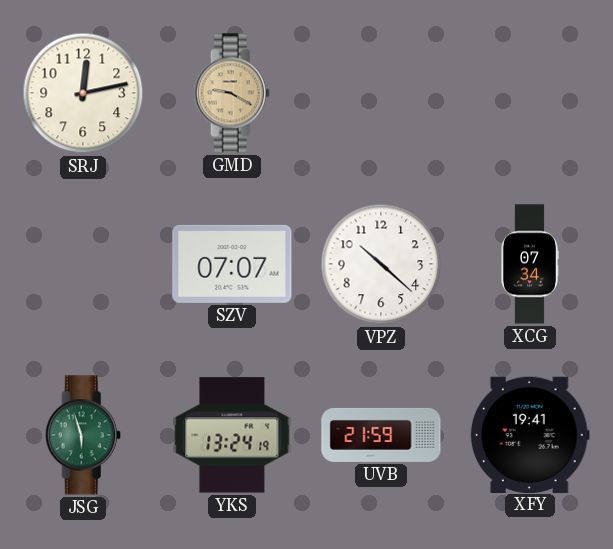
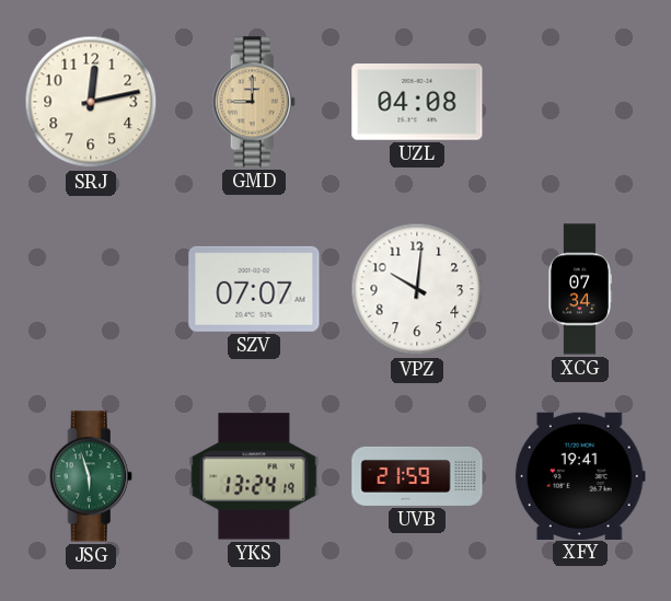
GMD: 9:20 -> 9:00 (254, 102)
UZL: none -> 04:08 (417, 103)
VPZ: 10:22 -> 10:01 (417, 289)
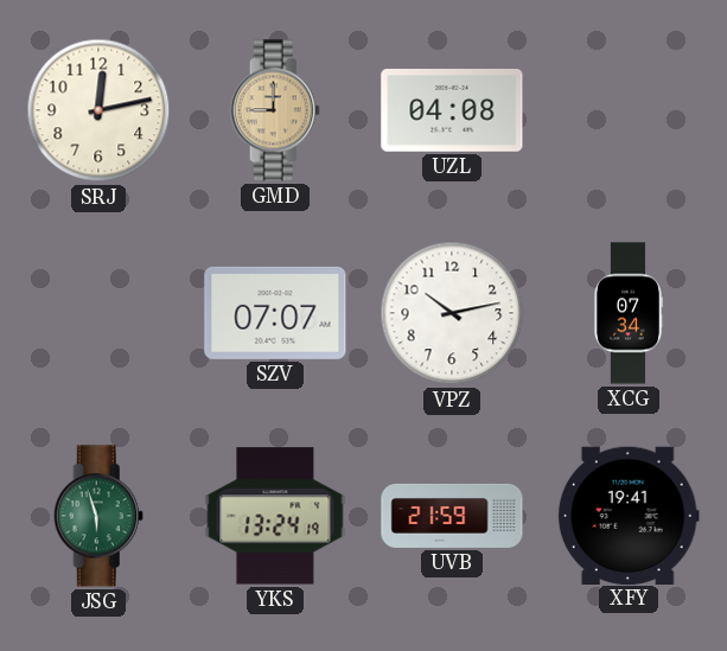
VPZ: 10:01 -> 10:13 (452, 313)
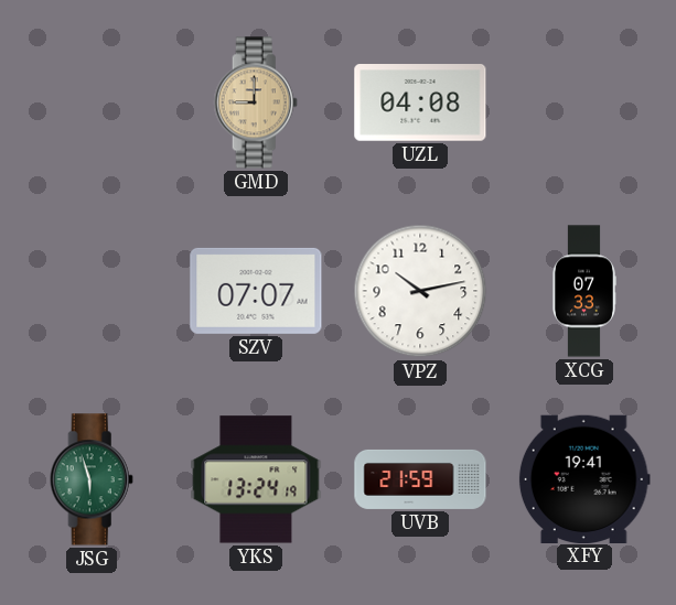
SRJ: 12:13 -> none (98, 110)
XCG: 07:34 -> 07:33 (583, 291)
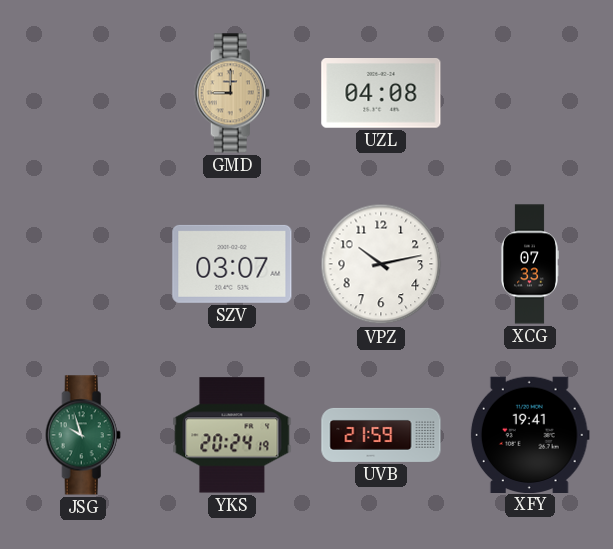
SZV: 07:07 -> 03:07 (232, 264)
JSG: 5:57 -> 9:57 (83, 435)
YKS: 13:24 -> 20:24 (232, 435)
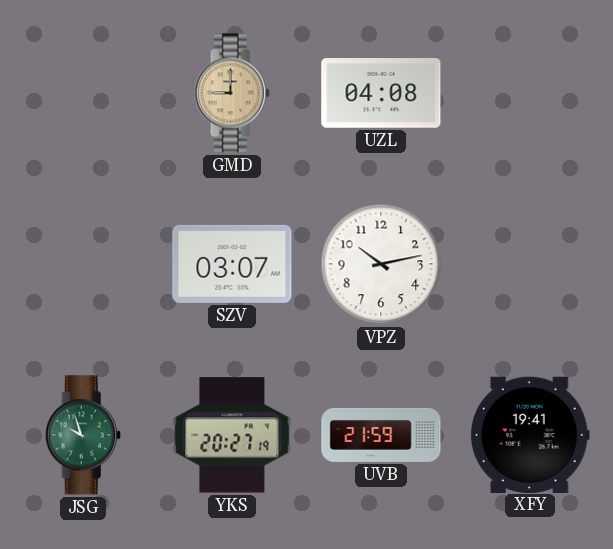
XCG: 07:33 -> none (529, 264)
YKS: 20:24 -> 20:27 (232, 435)
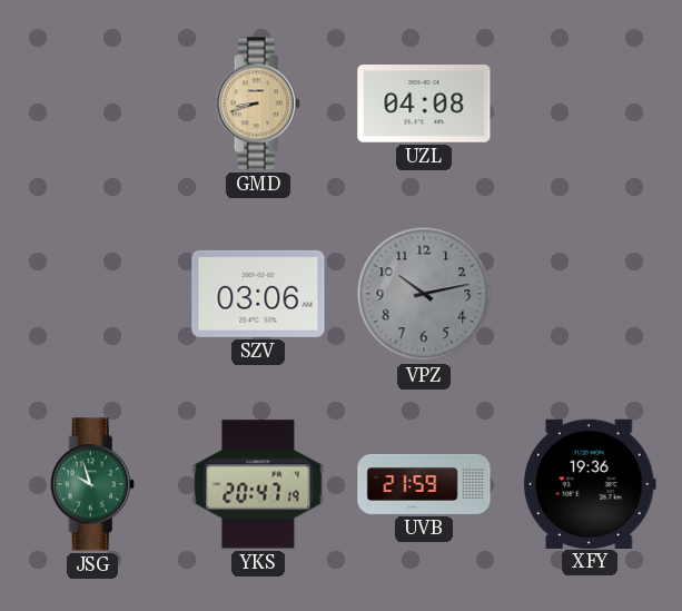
GMD: 9:00 -> 8:42 (258, 104)
SZV: 03:07 -> 03:06 (258, 294)
VPZ dial: white -> grey (424, 294)
YKS: 20:27 -> 20:47 (258, 484)
XFY: 19:41 -> 19:36 (590, 483)
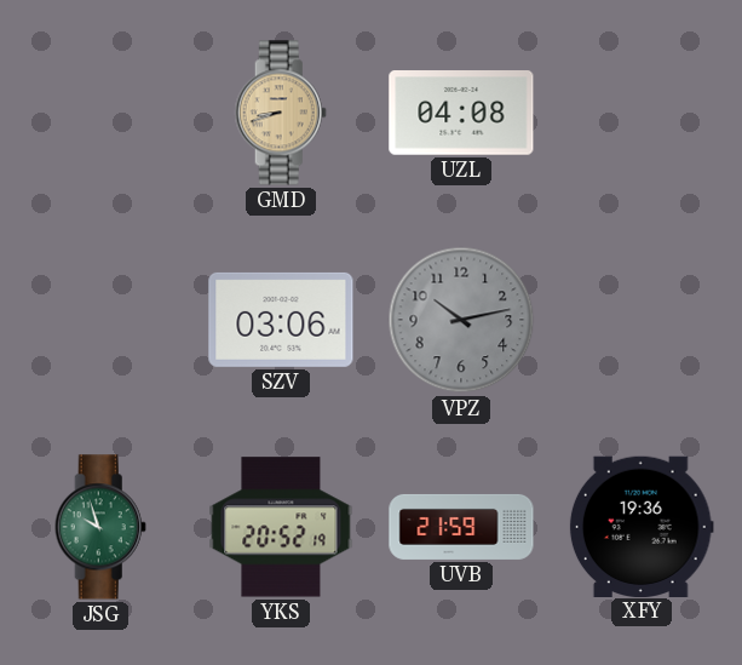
YKS: 20:47 -> 20:52 (281, 527)
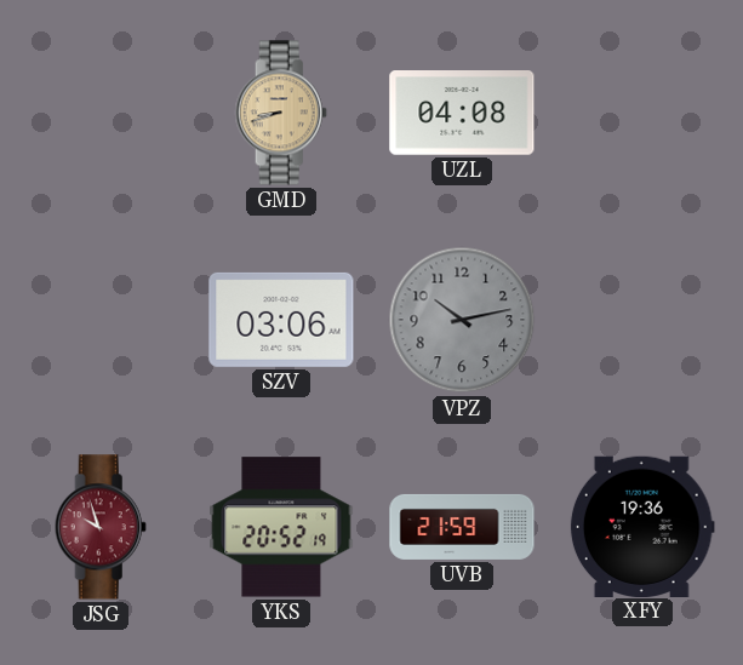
JSG dial: green -> burgundy (101, 527)
